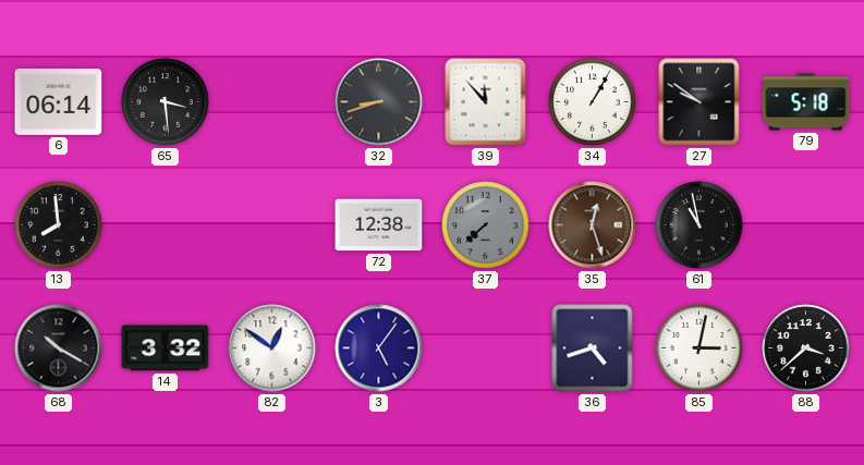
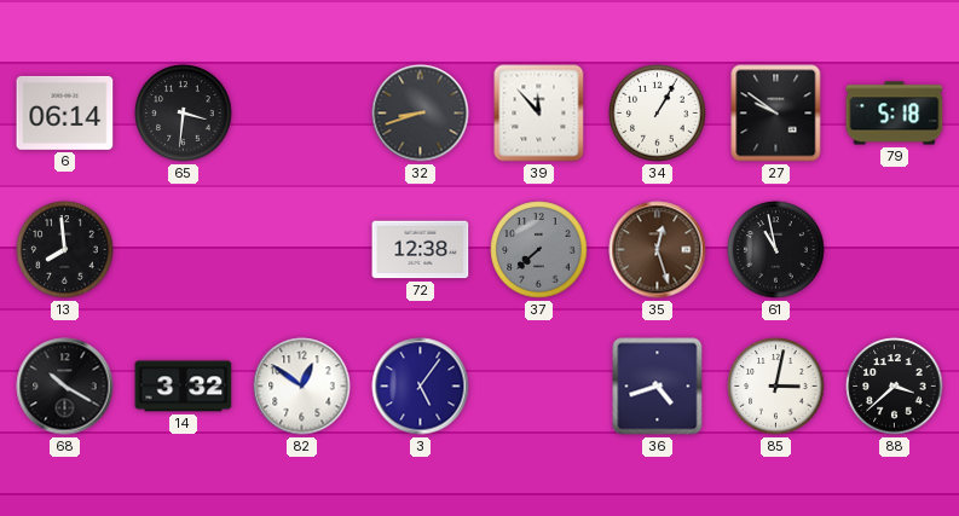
65: 3:29 -> 3:31 (184, 114)
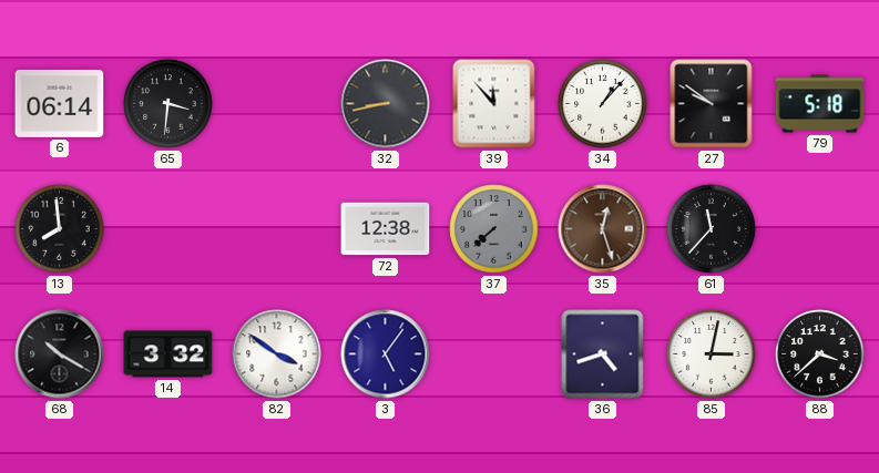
32: 8:42 -> 8:43 (386, 104)
34: 1:05 -> 1:07 (603, 104)
61: 10:58 -> 11:37 (712, 229)
82: 12:51 -> 3:51 (277, 354)
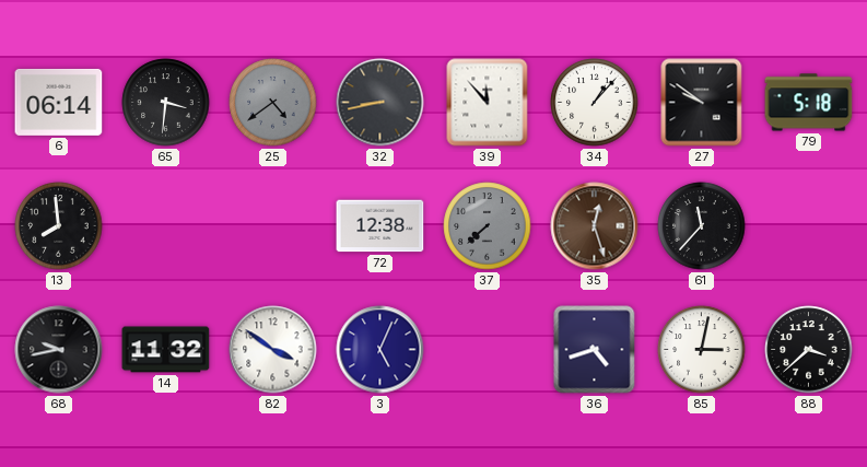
25: none -> 4:39 (273, 103)
68: 10:20 -> 9:43 (59, 350)
14: 3:32 -> 11:32 (166, 350)
3: 5:06 -> 5:04 (380, 350)
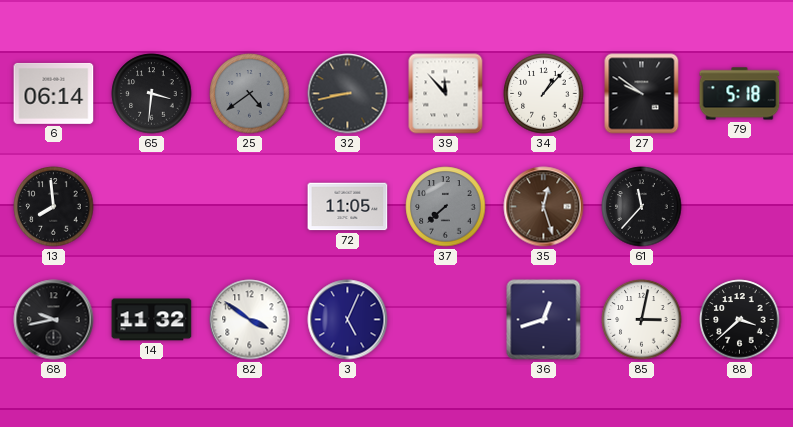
72: 12:38 -> 11:05 (348, 207)
36: 4:42 -> 12:42 (544, 320)
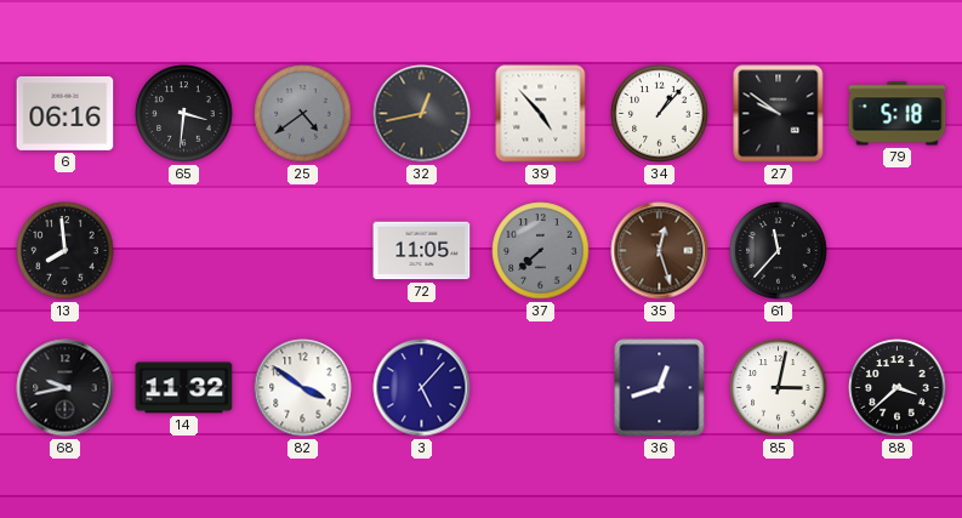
6: 06:14 -> 06:16 (66, 113)
32: 8:43 -> 12:43 (422, 114)
39: 11:53 -> 4:53 (541, 114)
3: 5:04 -> 5:07 (422, 388)
